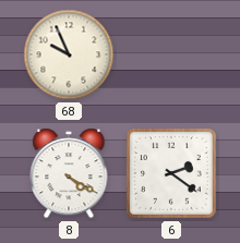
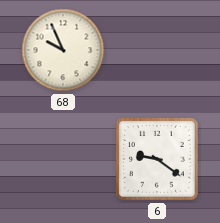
8: 4:20 -> none (69, 173)
6: 2:21 -> 9:21 (158, 160)
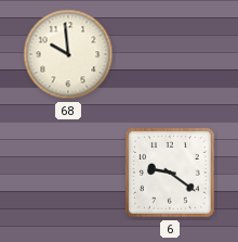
68: 9:56 -> 9:59 (68, 54)
